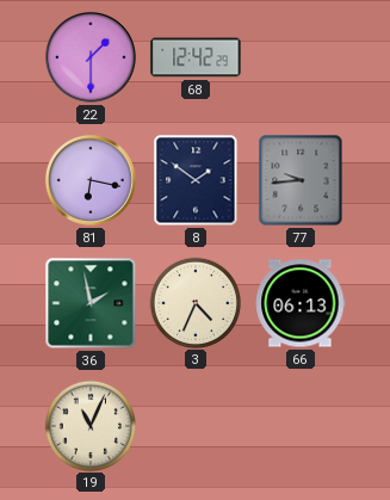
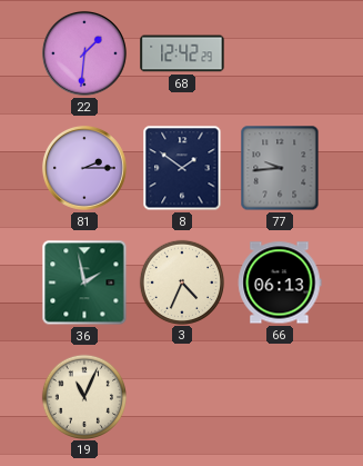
22: 1:30 -> 1:31 (84, 53)
81: 6:17 -> 2:15 (84, 168)
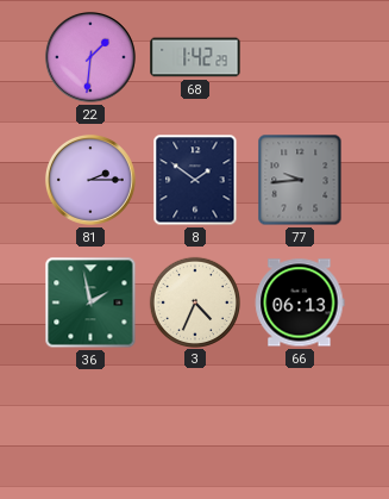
68: 12:42 -> 1:42 (195, 57)
19: 11:04 -> none (83, 396)
